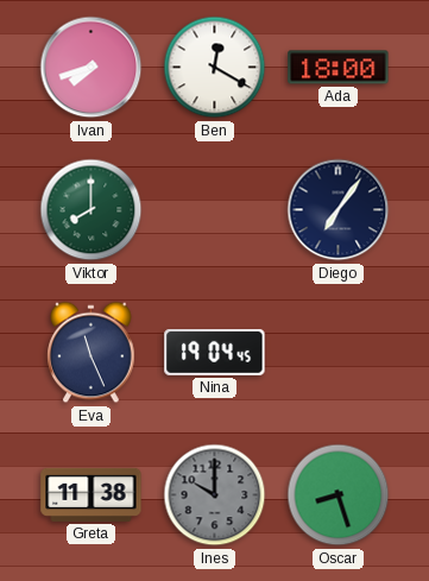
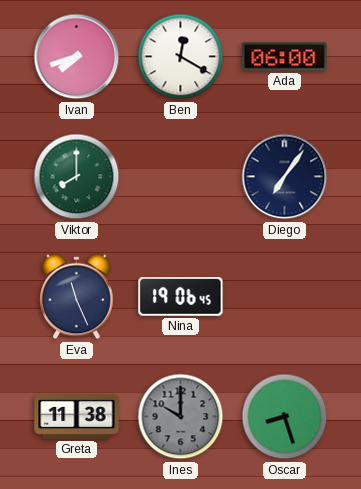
Ada: 18:00 -> 06:00 (285, 57)
Nina: 19:04 -> 19:06 (181, 297)
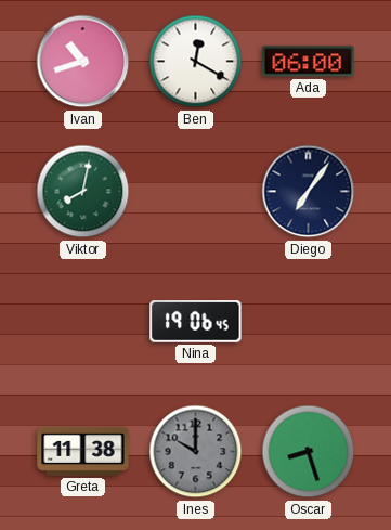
Ivan: 7:42 -> 10:42 (83, 62)
Viktor: 8:00 -> 8:02 (83, 192)
Eva: 11:26 -> none (77, 297)
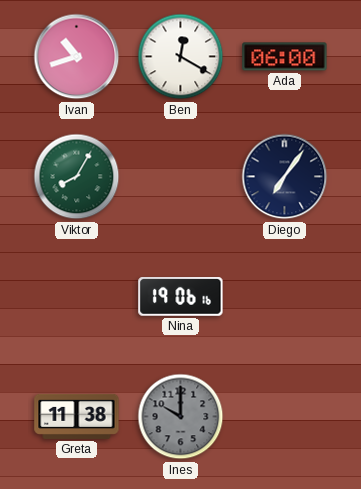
Viktor: 8:02 -> 8:05 (77, 177)
Nina: 19:06:45 -> 19:06:16 (181, 297)
Oscar: 8:27 -> none (309, 452)
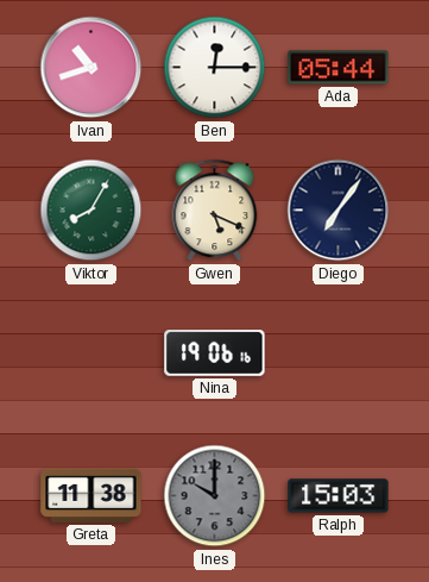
Ben: 12:20 -> 12:15 (215, 68)
Ada: 06:00 -> 05:44 (339, 68)
Gwen: none -> 5:19 (215, 211)
Ralph: none -> 15:03 (339, 496)
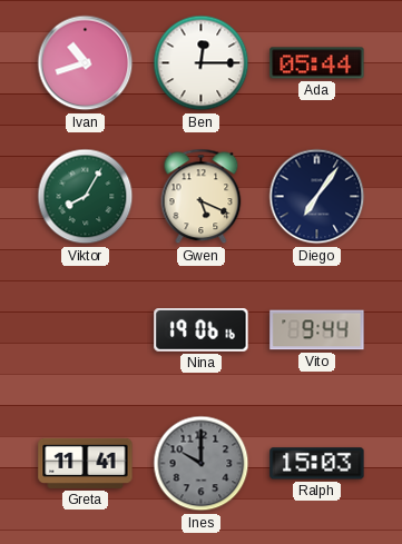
Vito: none -> 9:44 (317, 330)
Greta: 11:38 -> 11:41 (86, 463)
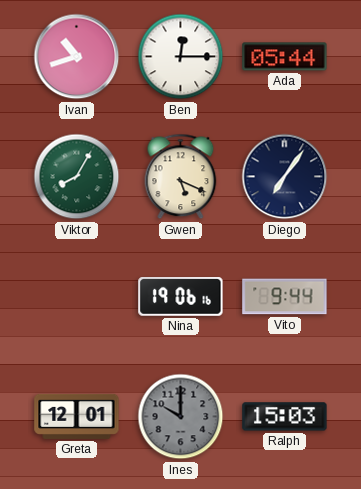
Greta: 11:41 -> 12:01 (77, 416)
